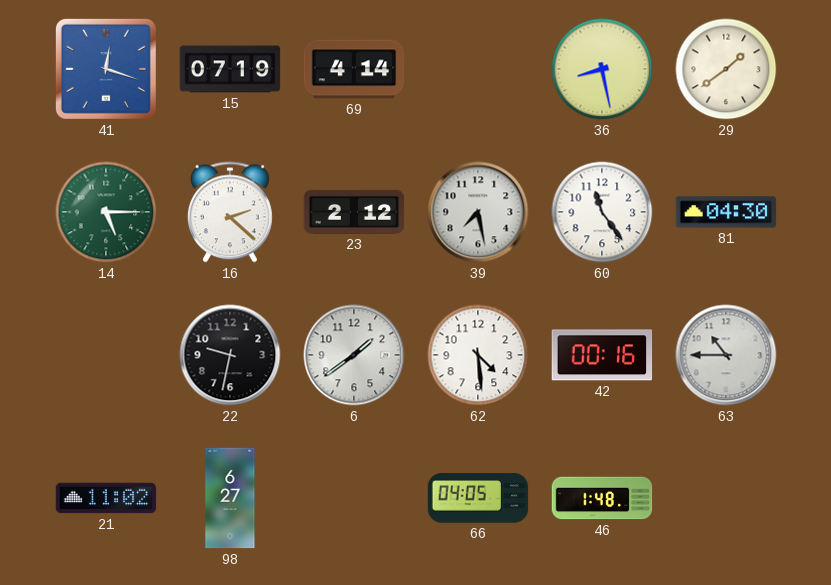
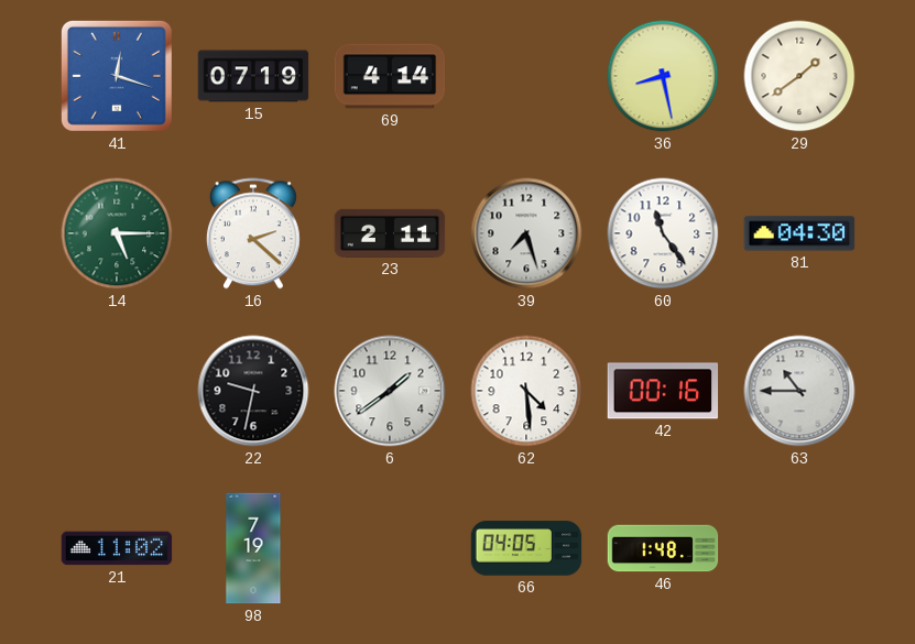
23: 2:12 -> 2:11 (390, 233)
39: 7:28 -> 7:27 (526, 233)
98: 6:27 -> 7:19 (253, 548)
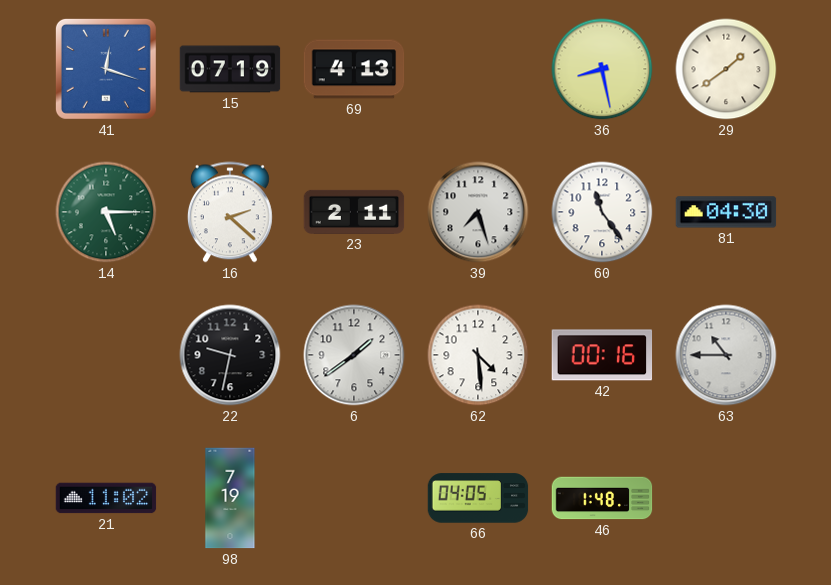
69: 4:14 -> 4:13 (354, 69)
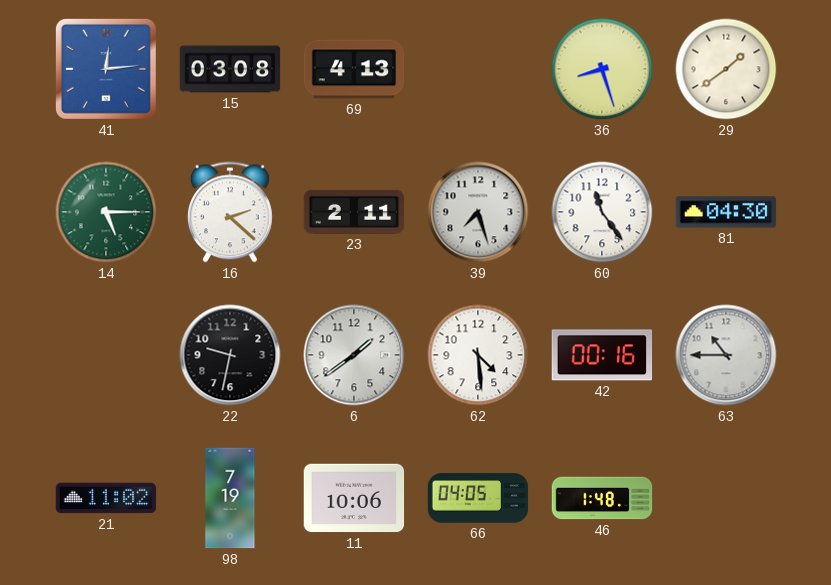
41: 12:18 -> 12:14 (106, 69)
15: 07:19 -> 03:08 (230, 69)
36: 8:28 -> 8:27 (602, 69)
11: none -> 10:06 (354, 498)
